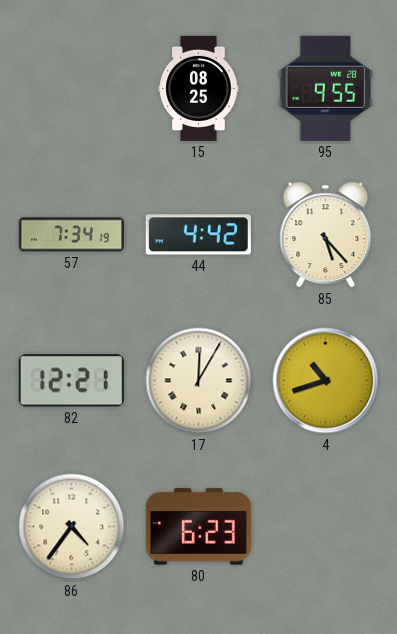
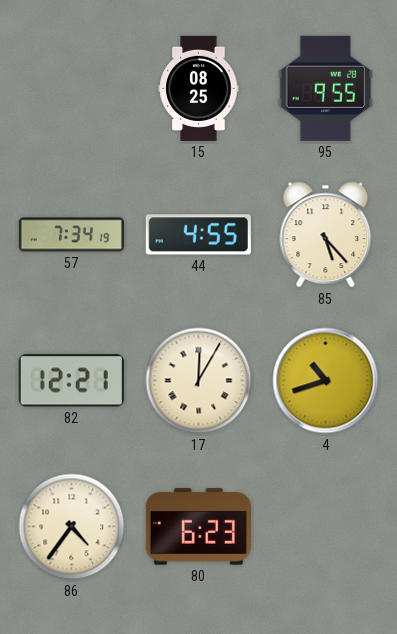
44: 4:42 -> 4:55 (198, 235)
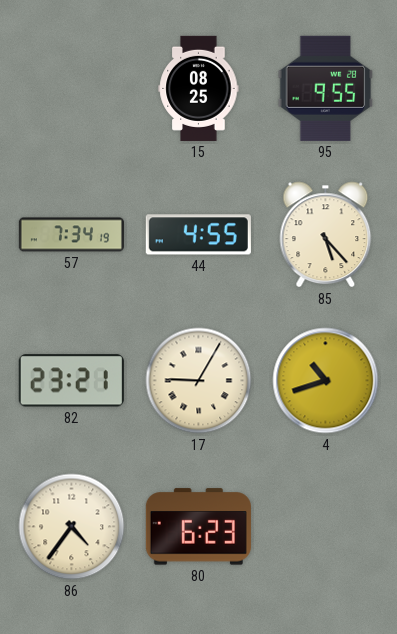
82: 12:21 -> 23:21 (71, 381)
17: 12:05 -> 9:05 (199, 381)
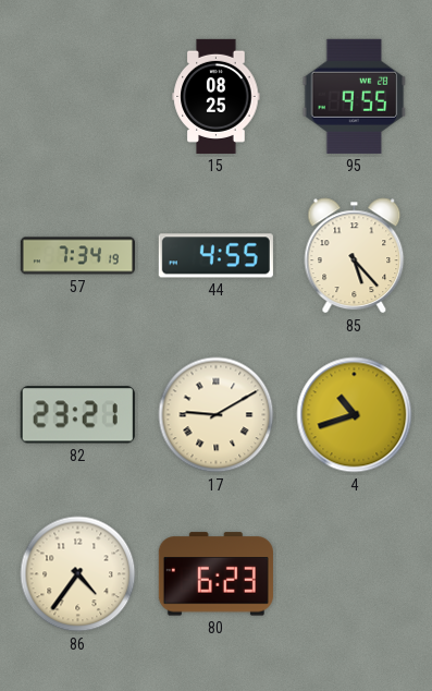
17: 9:05 -> 9:10 (217, 415)
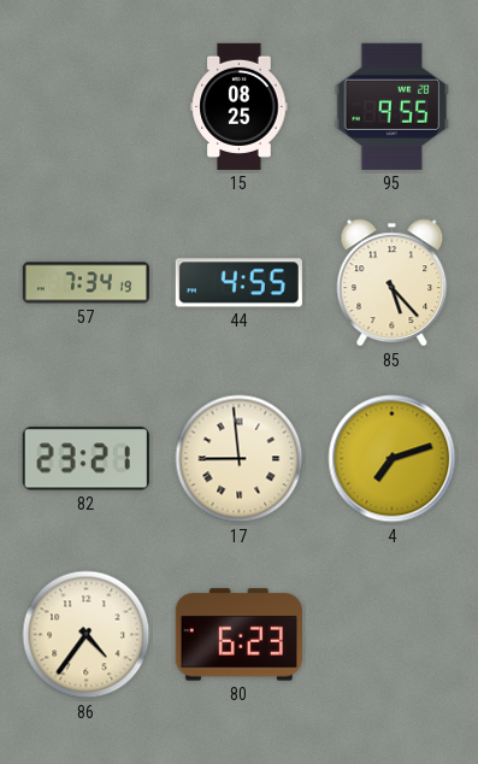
17: 9:10 -> 8:59 (240, 459)
4: 10:42 -> 7:12 (393, 459)
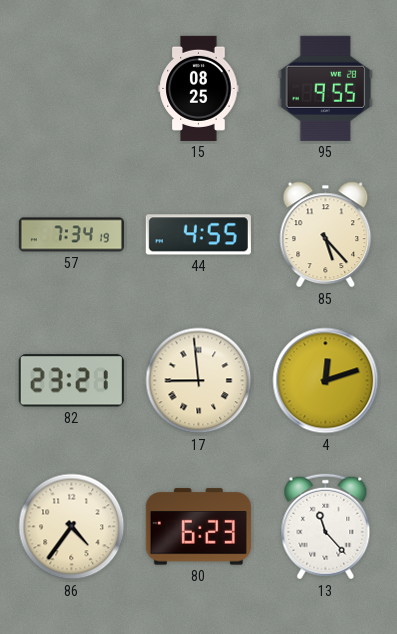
4: 7:12 -> 12:12 (326, 381)
13: none -> 11:23 (326, 527)
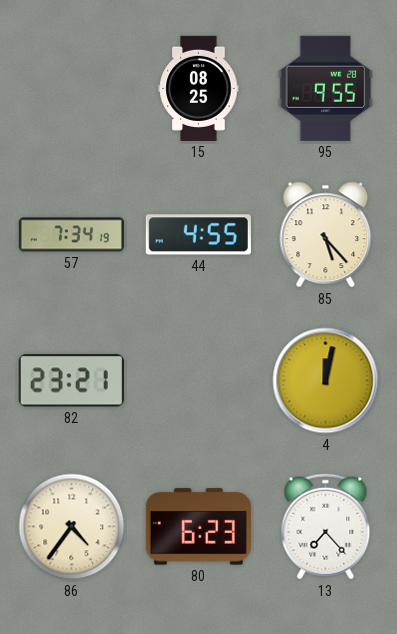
17: 8:59 -> none (199, 381)
4: 12:12 -> 12:02 (326, 381)
13: 11:23 -> 7:23 (326, 527)
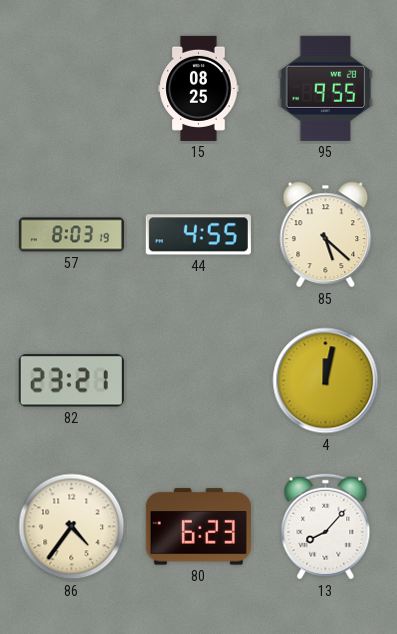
57: 7:34 -> 8:03 (71, 235)
85: 5:23 -> 5:22 (326, 235)
13: 7:23 -> 8:07 (326, 527)
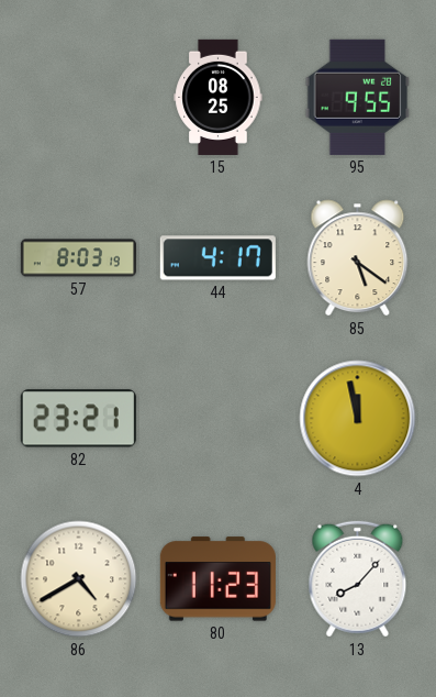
44: 4:55 -> 4:17 (217, 258)
85: 5:22 -> 5:21 (358, 258)
4: 12:02 -> 11:58 (358, 419)
86: 4:36 -> 4:40 (79, 579)
80: 6:23 -> 11:23 (217, 579)
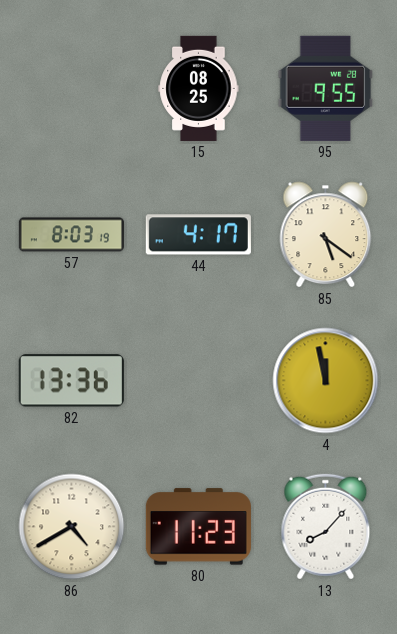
82: 23:21 -> 13:36 (71, 381)
